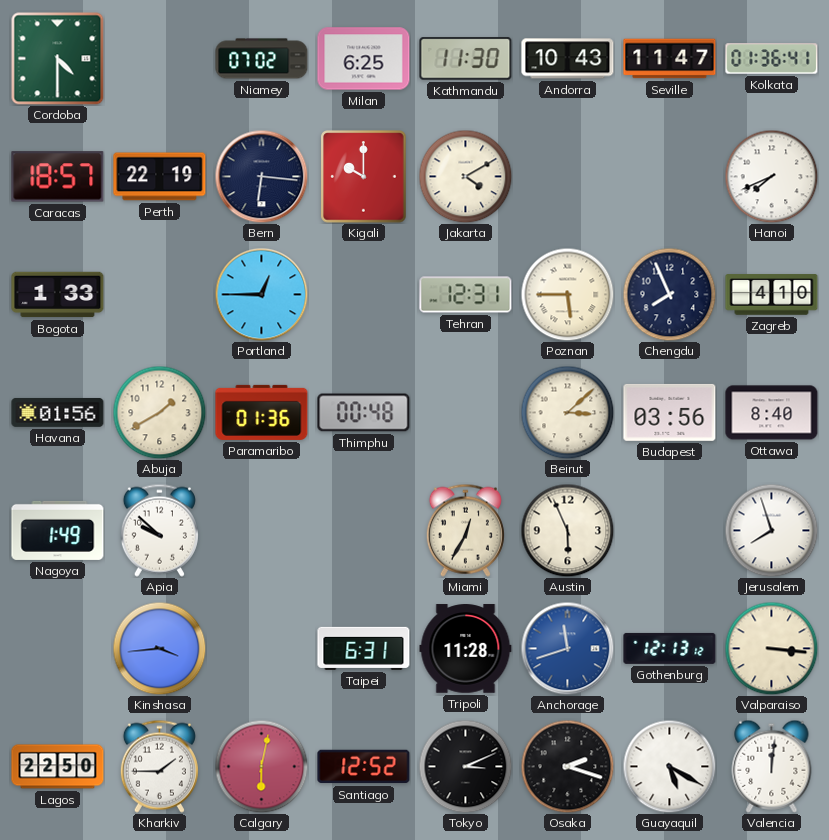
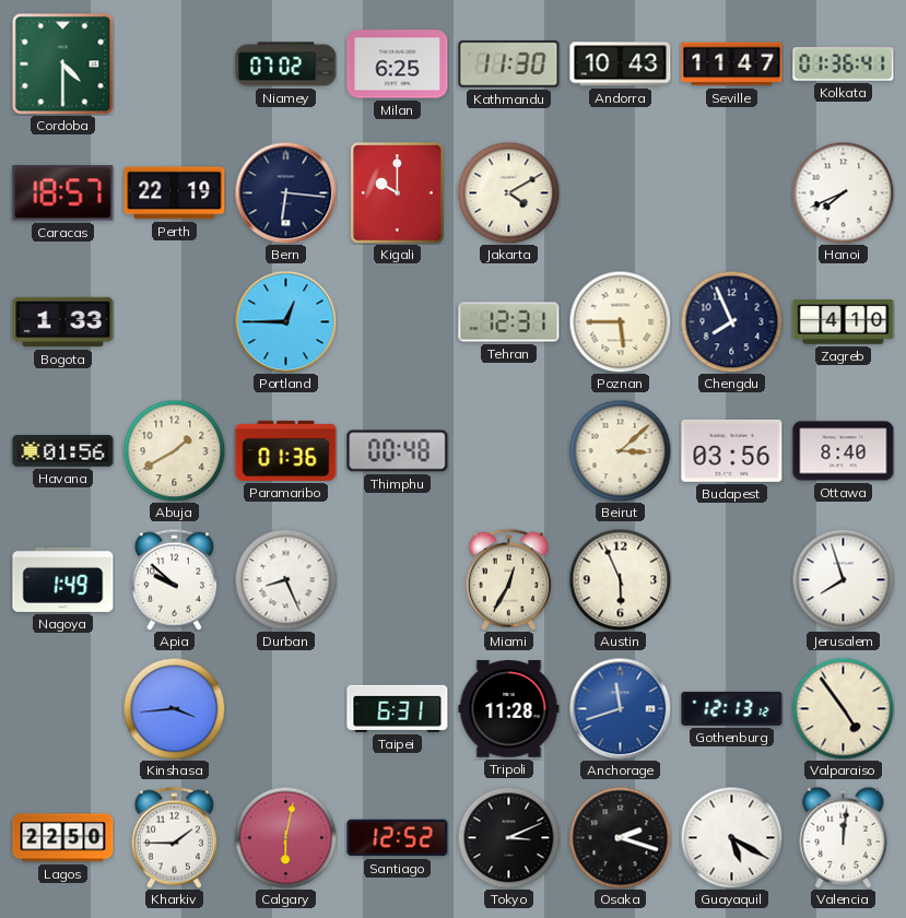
Durban: none -> 8:26 (285, 579)
Valparaiso: 3:16 -> 4:54 (843, 708)
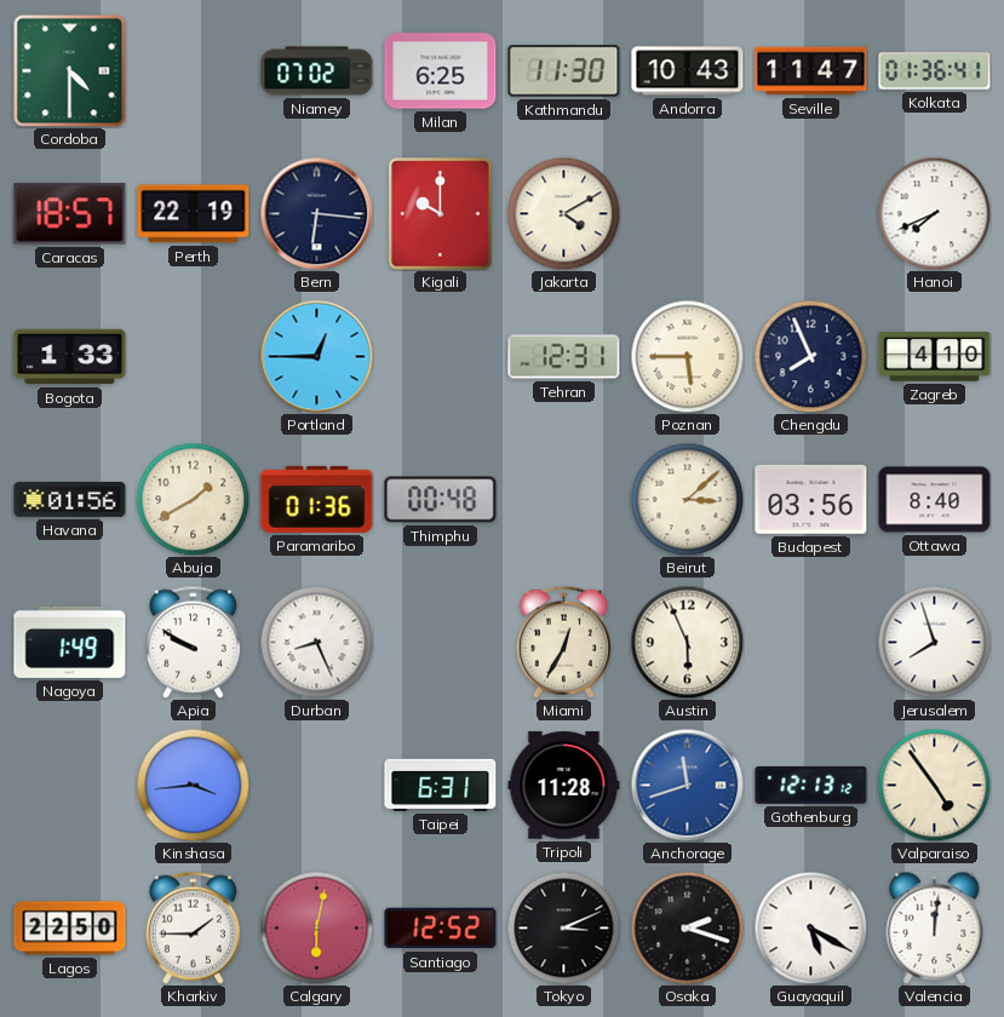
Apia: 9:52 -> 9:50 (193, 642)
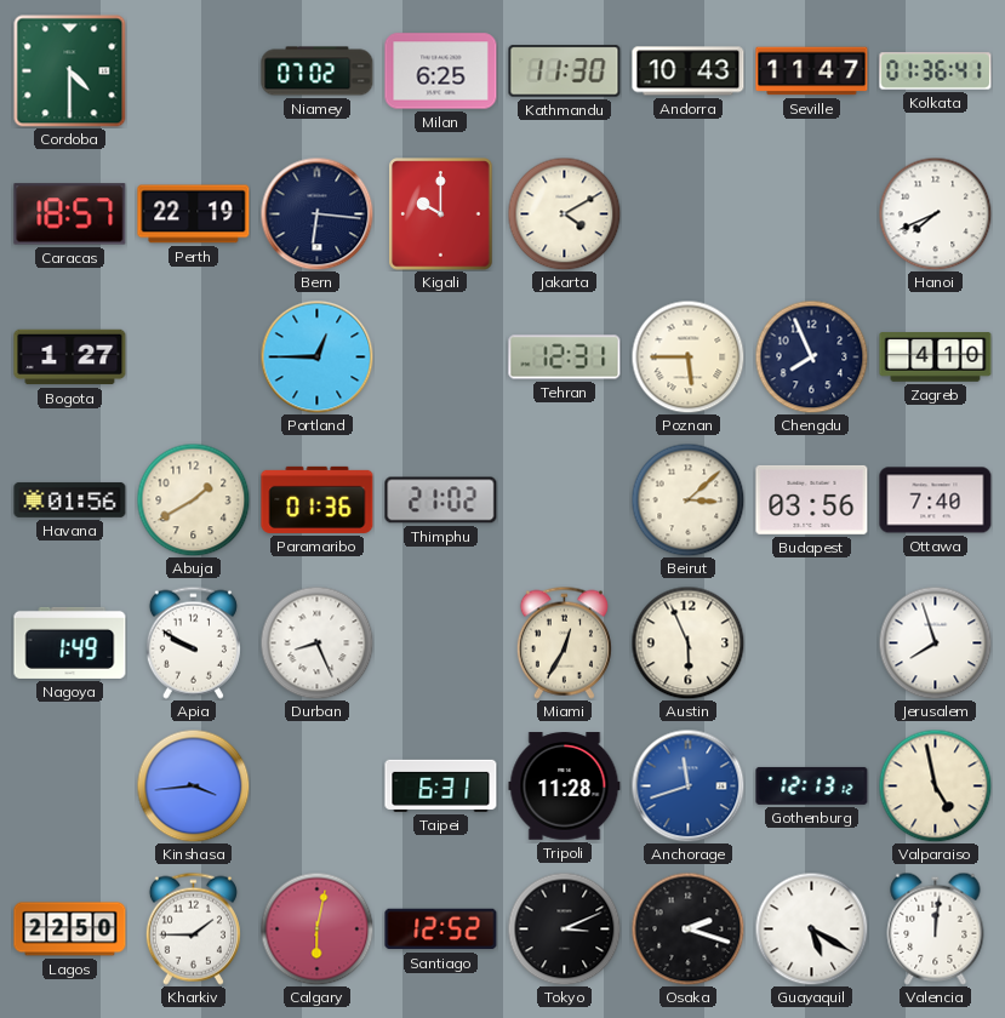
Bogota: 1:33 -> 1:27 (70, 358)
Thimphu: 00:48 -> 21:02 (441, 501)
Ottawa: 8:40 -> 7:40 (936, 501)
Valparaiso: 4:54 -> 4:58 (935, 785)
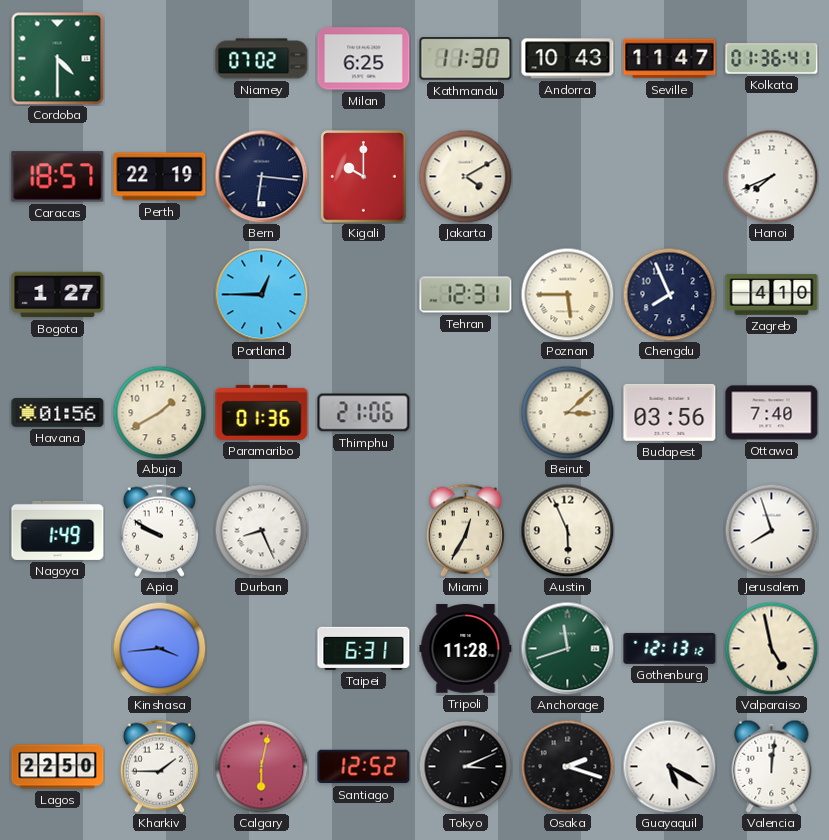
Thimphu: 21:02 -> 21:06 (364, 413)
Anchorage dial: blue -> green (567, 648)
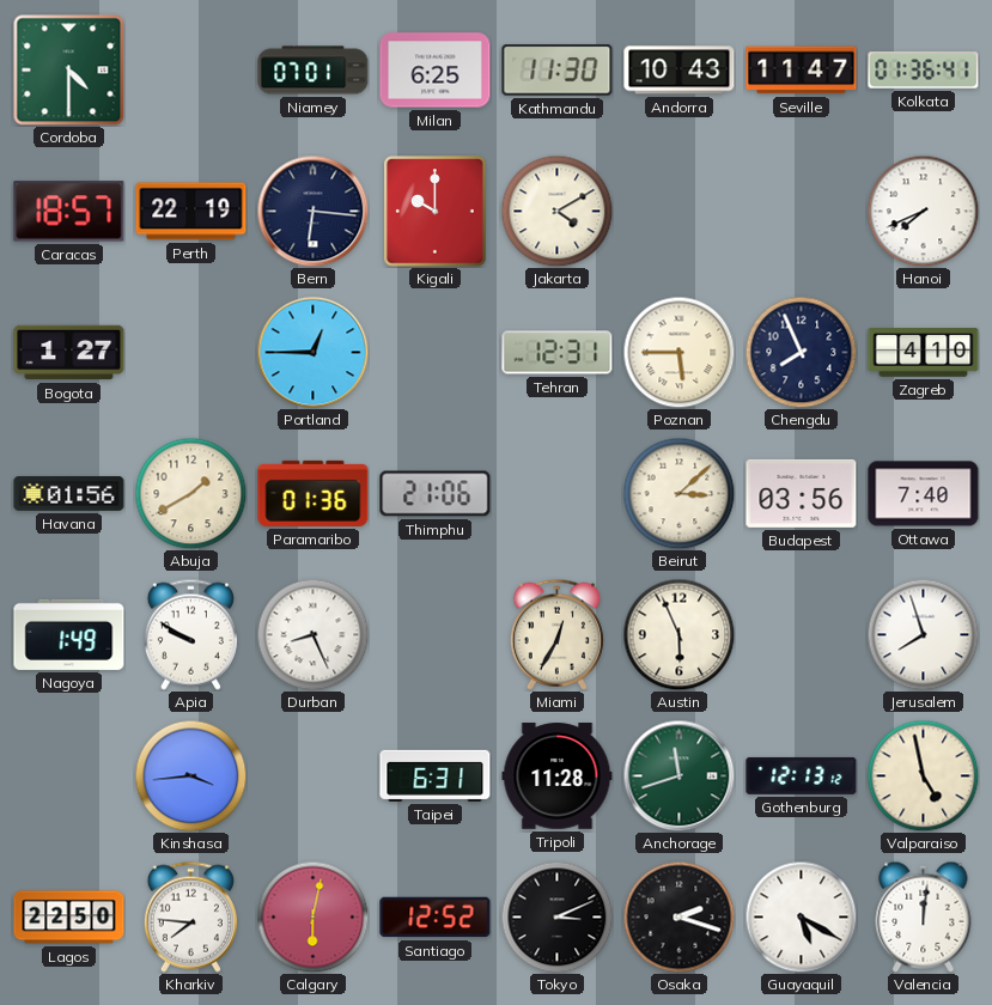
Niamey: 07:02 -> 07:01 (314, 71)
Kharkiv: 1:45 -> 7:46 (190, 916)
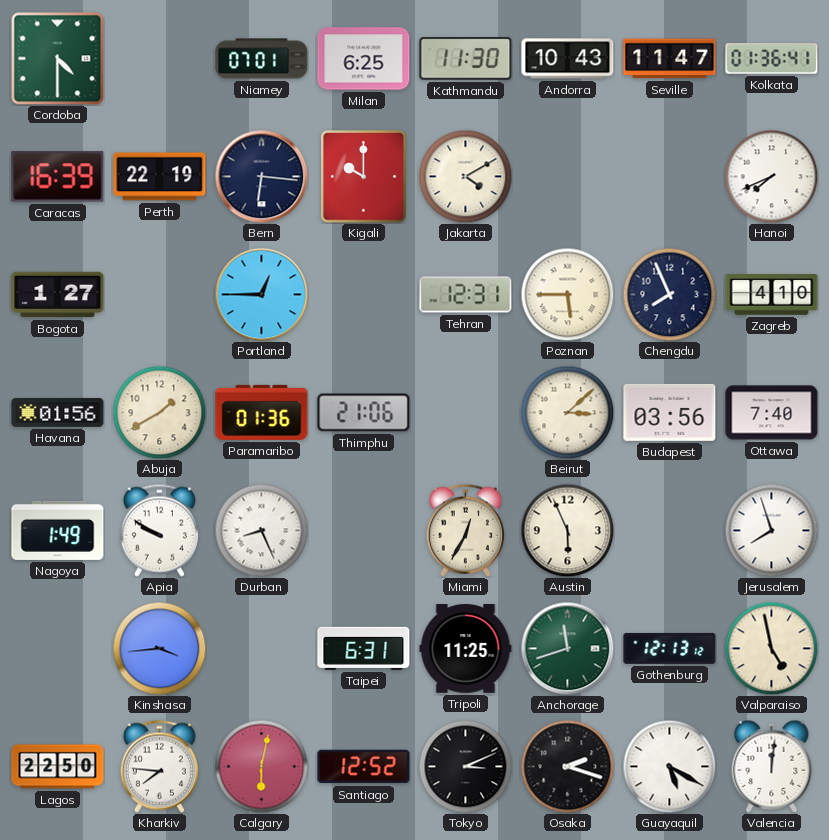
Caracas: 18:57 -> 16:39 (58, 177)
Tripoli: 11:28 -> 11:25 (466, 649)
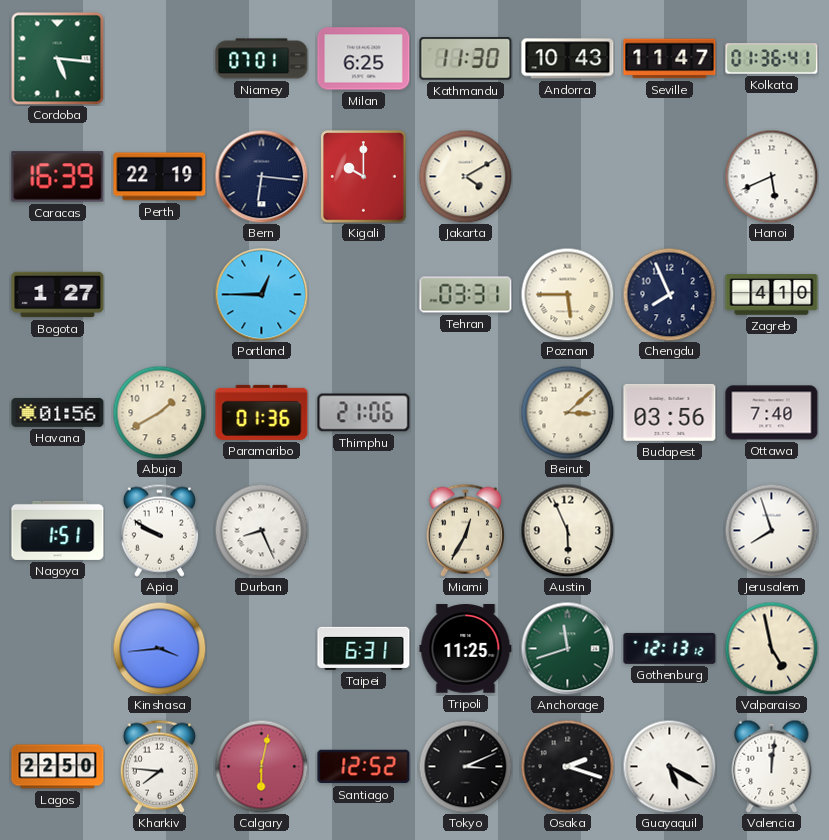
Cordoba: 4:30 -> 5:16 (57, 58)
Hanoi: 7:41 -> 5:41 (771, 176)
Tehran: 12:31 -> 03:31 (466, 295)
Nagoya: 1:49 -> 1:51 (58, 530)
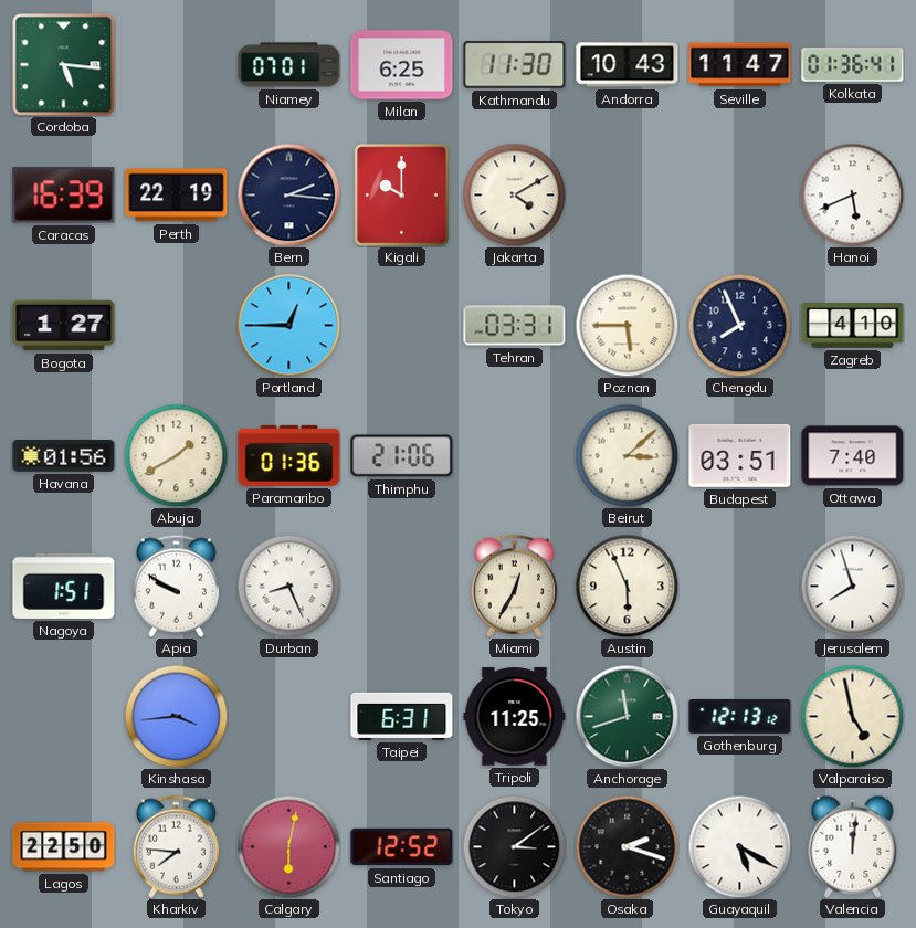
Bern: 6:16 -> 2:16 (288, 194)
Budapest: 03:56 -> 03:51 (740, 455)
Tokyo: 3:11 -> 3:09 (514, 846)
